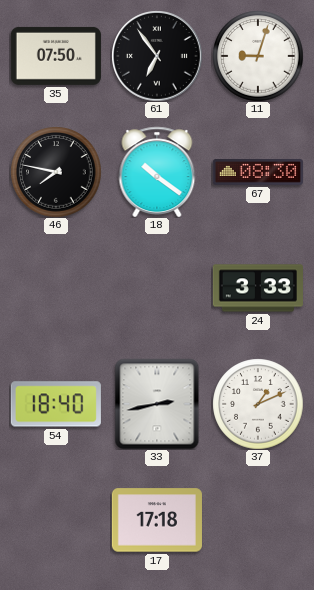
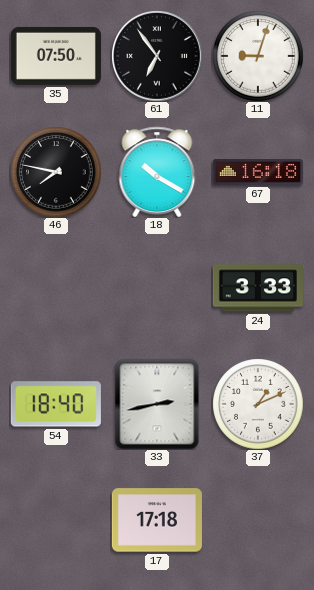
18: 10:21 -> 10:20 (157, 172)
67: 08:30 -> 16:18 (258, 173)
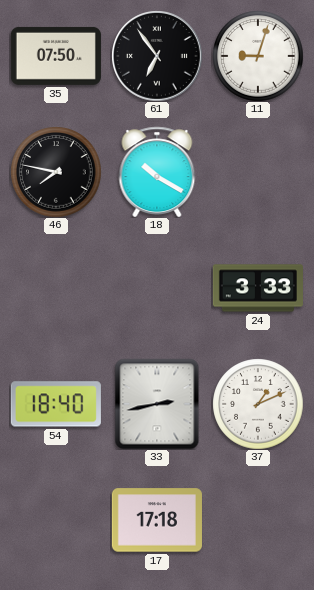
67: 16:18 -> none (258, 173)
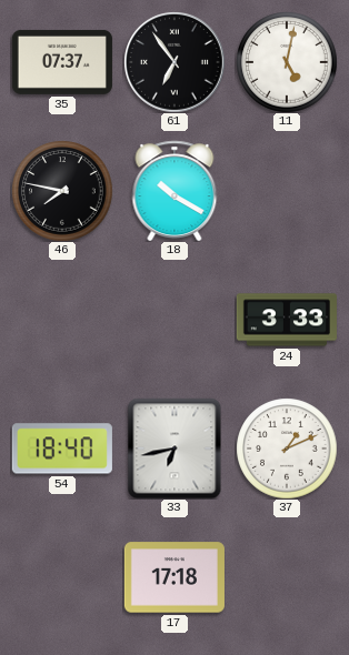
35: 07:50 -> 07:37 (62, 62)
11: 9:03 -> 5:02 (287, 62)
33: 2:43 -> 6:43 (174, 449)
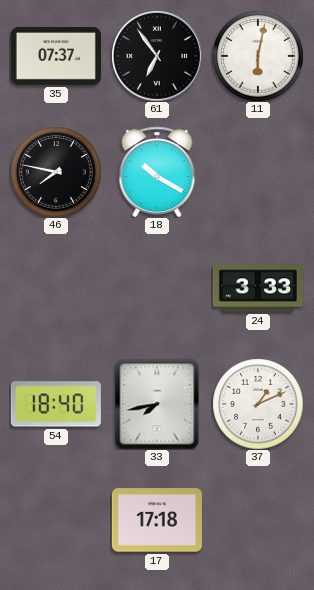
11: 5:02 -> 6:02 (258, 56)
33: 6:43 -> 7:43 (157, 404)
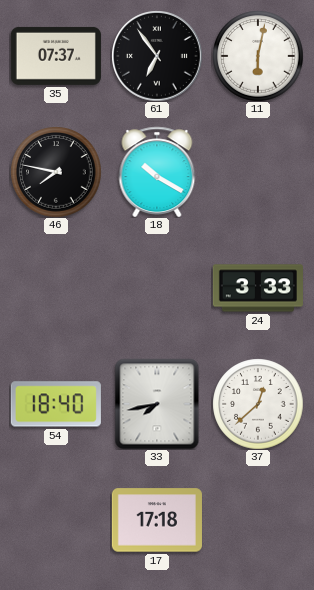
37: 1:11 -> 12:38 (258, 404)
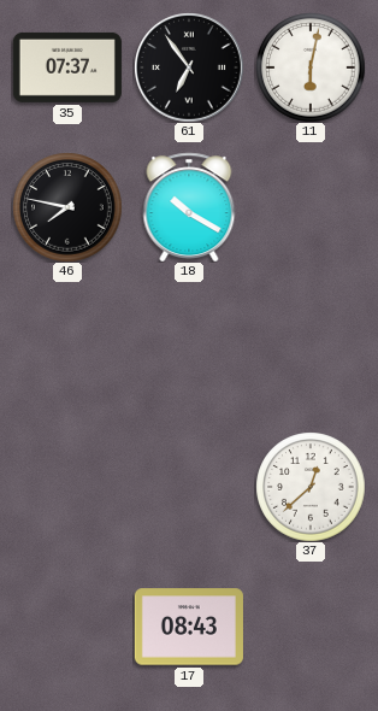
24: 3:33 -> none (258, 288)
54: 18:40 -> none (56, 404)
33: 7:43 -> none (157, 404)
17: 17:18 -> 08:43 (189, 627)
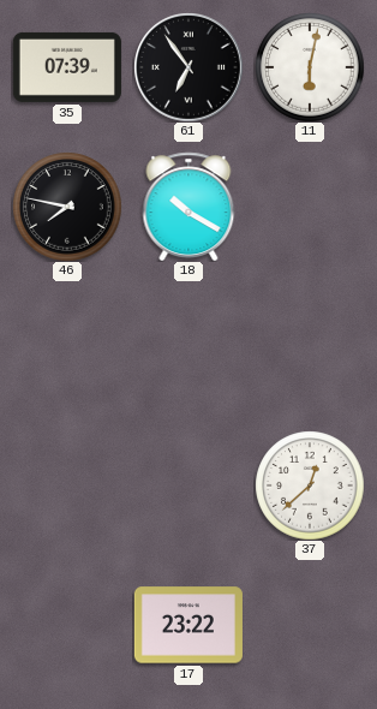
35: 07:37 -> 07:39 (67, 67)
17: 08:43 -> 23:22 (188, 625)
